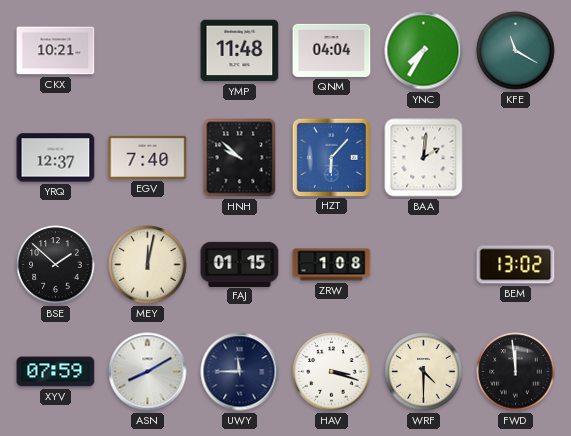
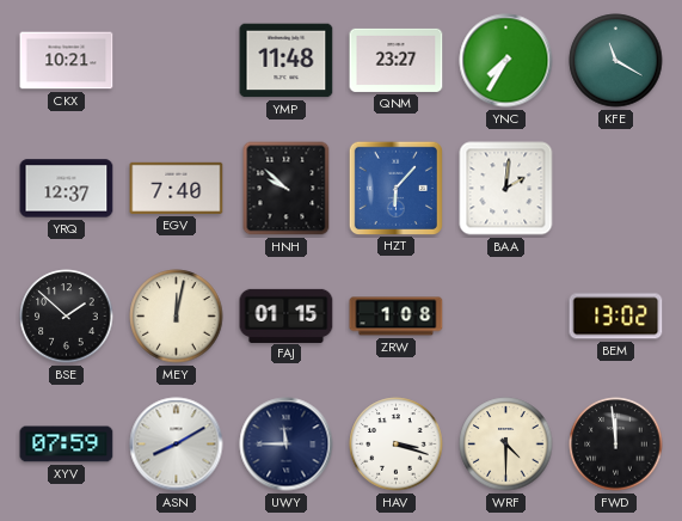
QNM: 04:04 -> 23:27 (397, 60)
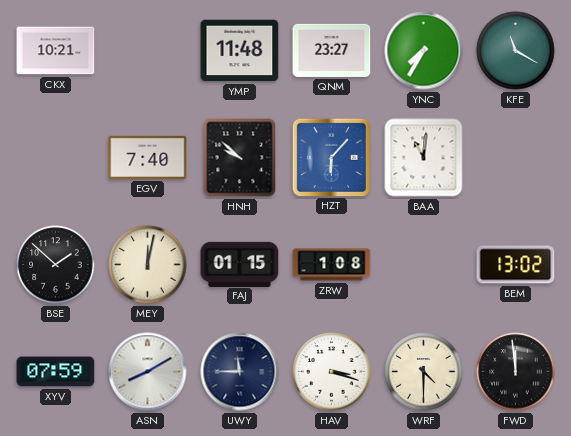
YRQ: 12:37 -> none (67, 189)
BAA: 2:01 -> 11:01 (424, 158)
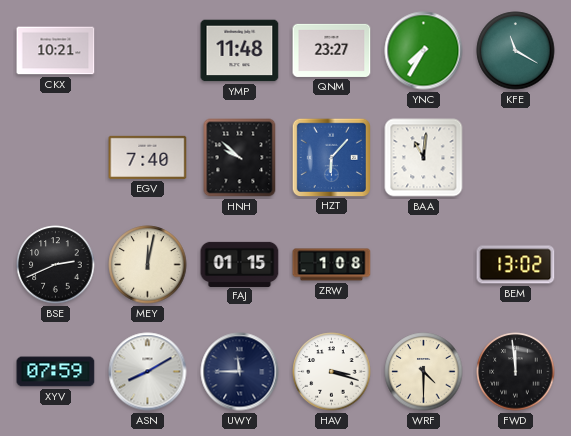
BSE: 1:52 -> 2:41 (56, 265)
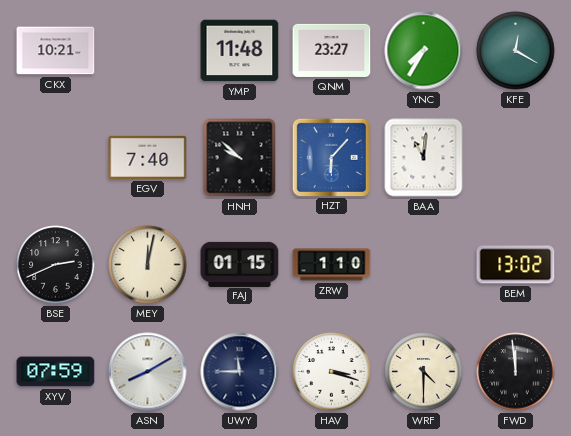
KFE: 11:20 -> 12:20 (516, 51)
ZRW: 1:08 -> 1:10 (332, 265)
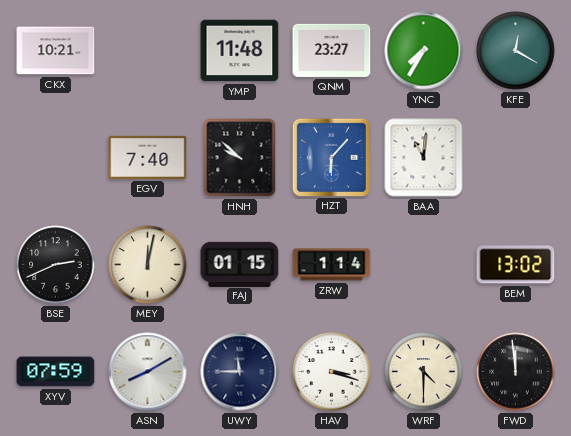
ZRW: 1:10 -> 1:14 (332, 265)
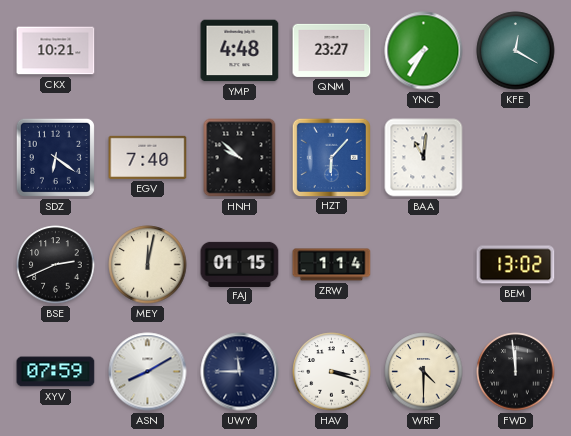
YMP: 11:48 -> 4:48 (240, 51)
SDZ: none -> 6:21 (55, 157)
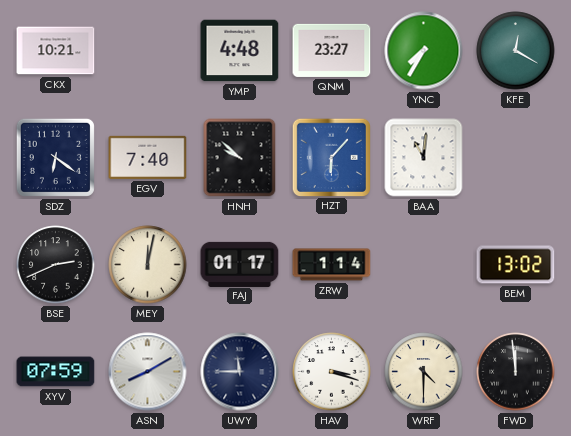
FAJ: 01:15 -> 01:17 (240, 264)
